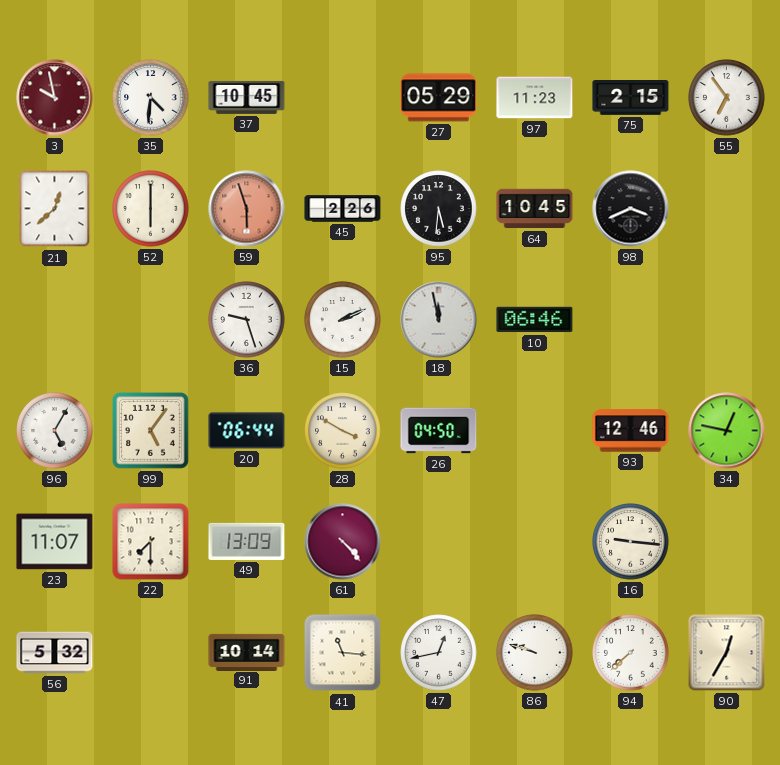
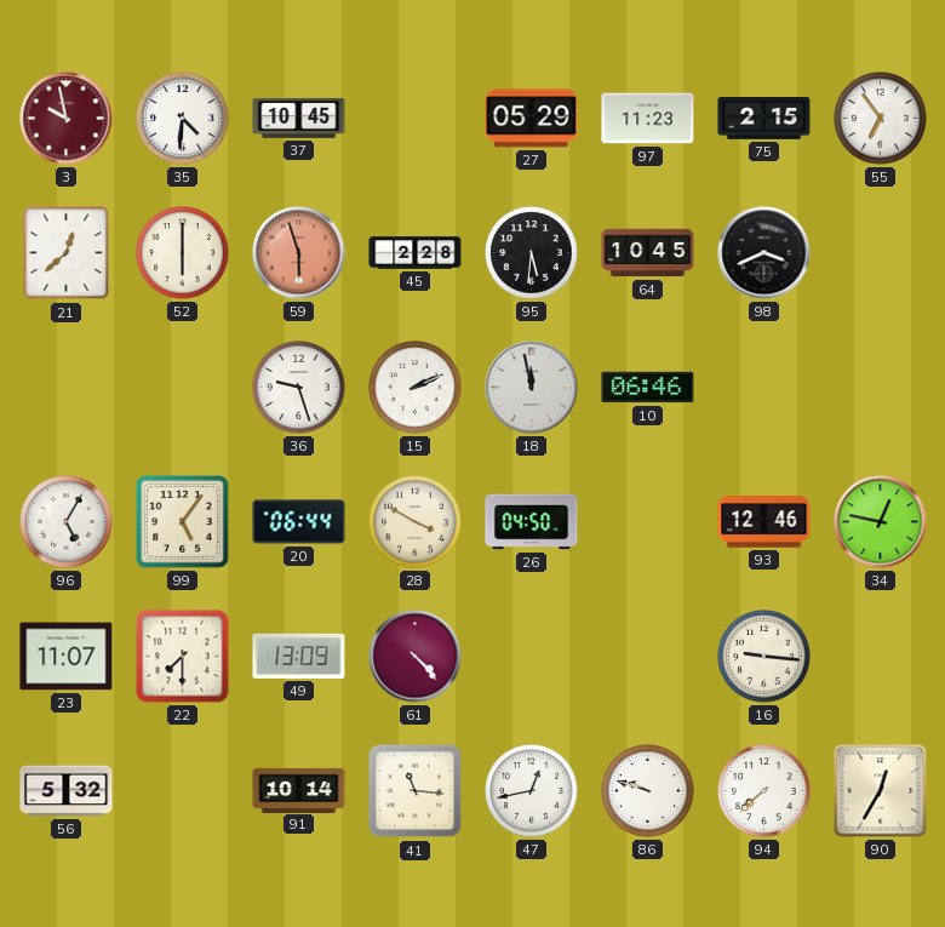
45: 2:26 -> 2:28 (416, 253)
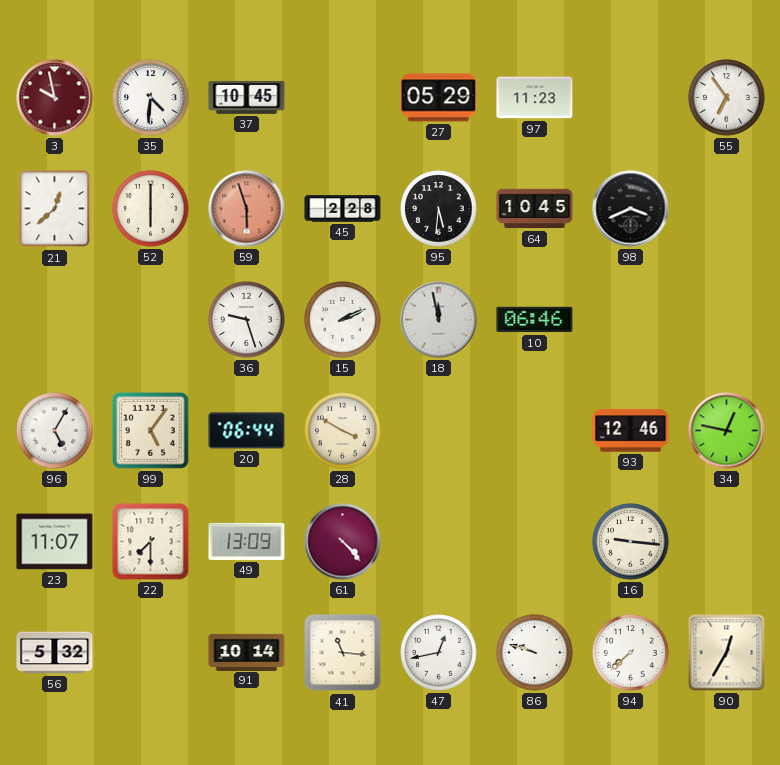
75: 2:15 -> none (764, 119)
26: 04:50 -> none (532, 522)
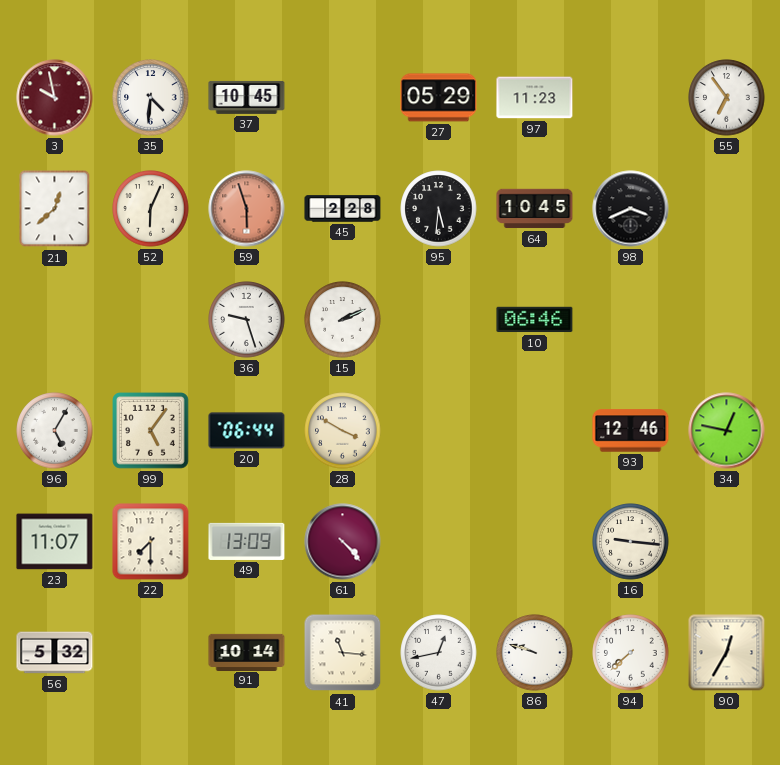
52: 6:00 -> 6:04 (151, 209)
18: 11:58 -> none (439, 320)
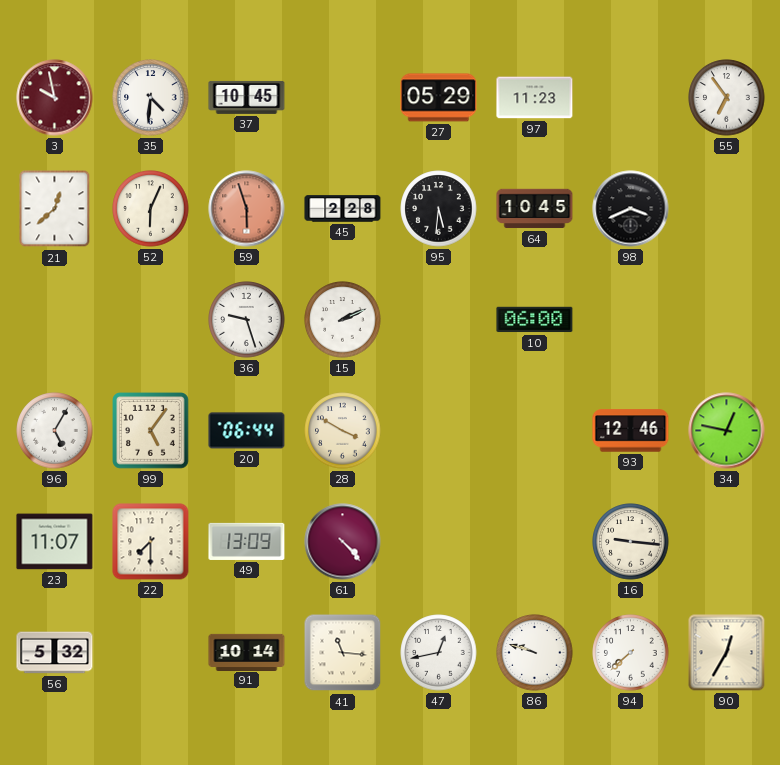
10: 06:46 -> 06:00 (535, 320)
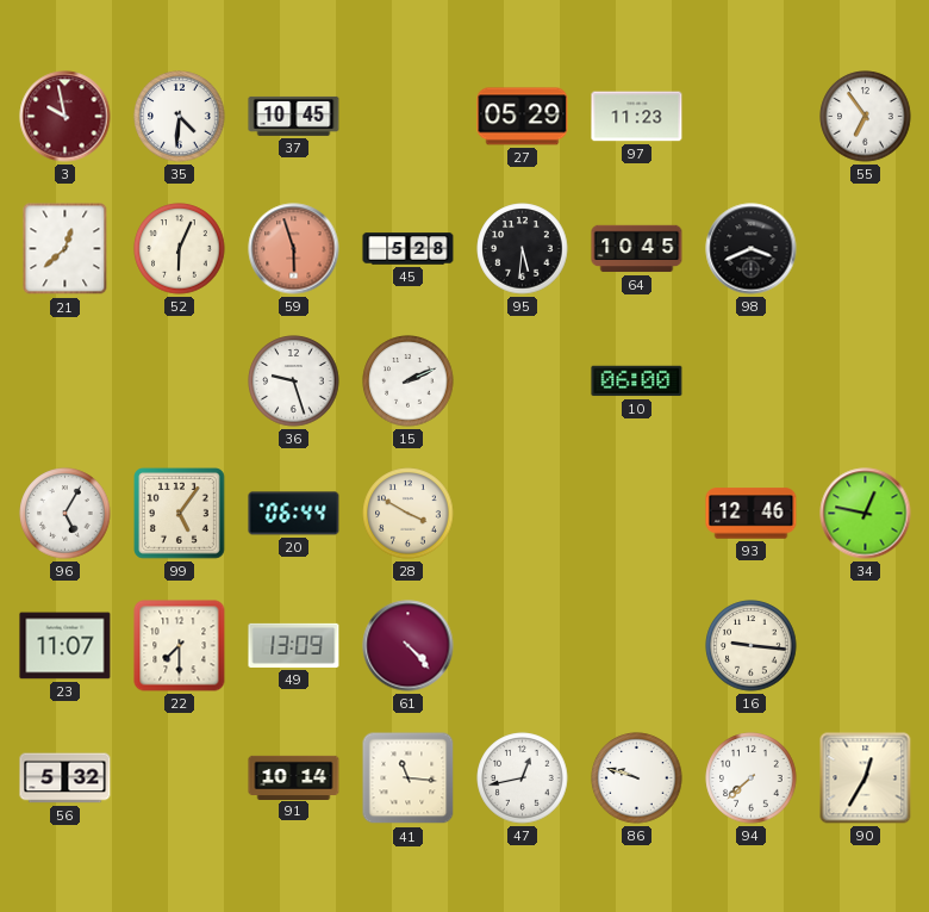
45: 2:28 -> 5:28 (409, 249)
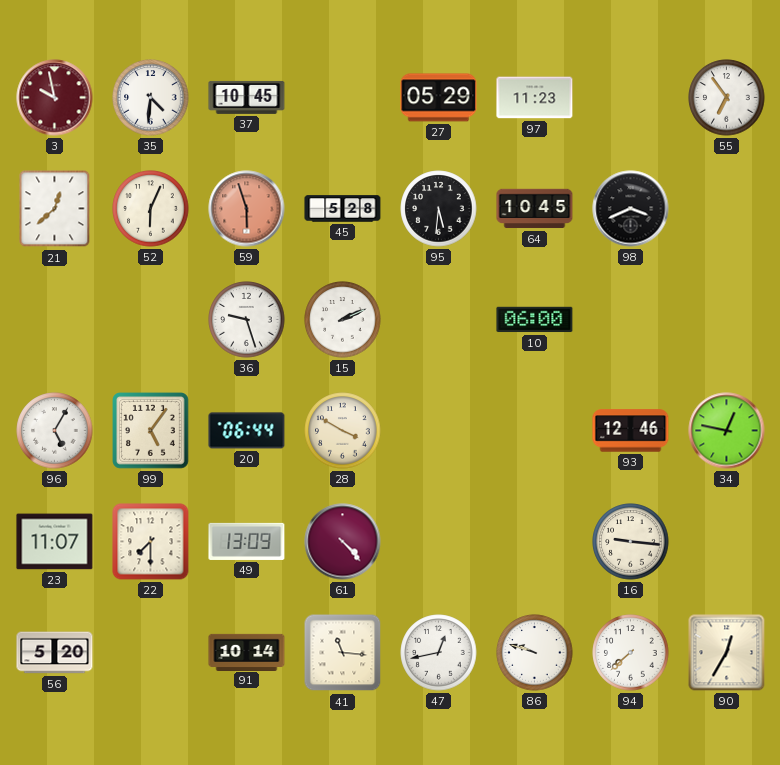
56: 5:32 -> 5:20 (55, 653)
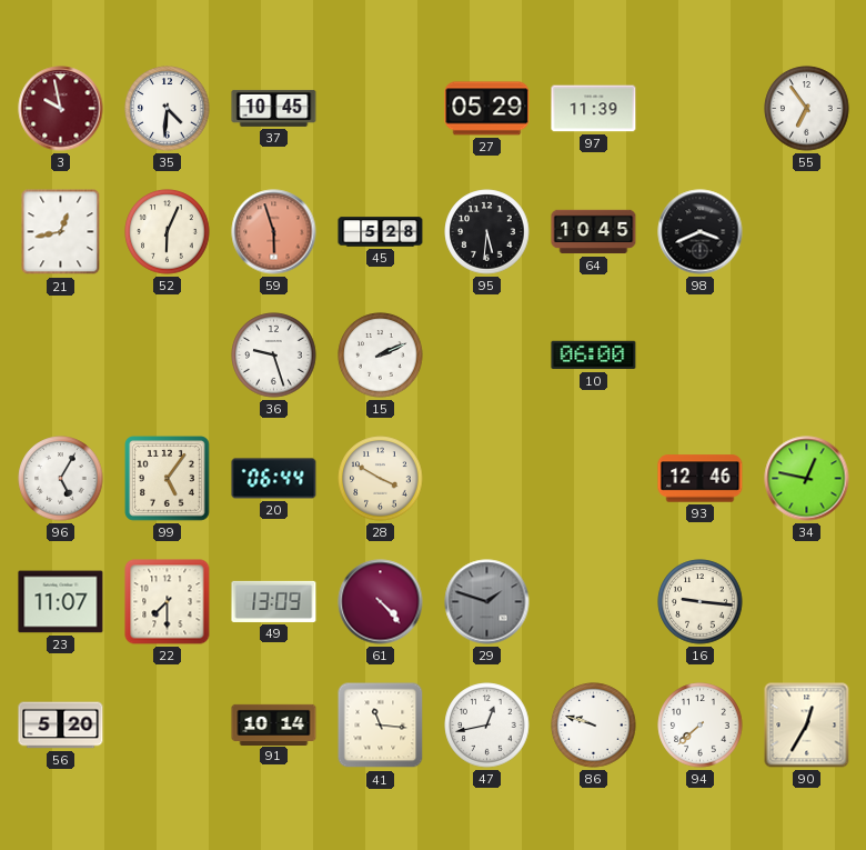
97: 11:23 -> 11:39 (594, 109)
21: 12:38 -> 12:43 (61, 232)
29: none -> 1:48 (487, 602)
